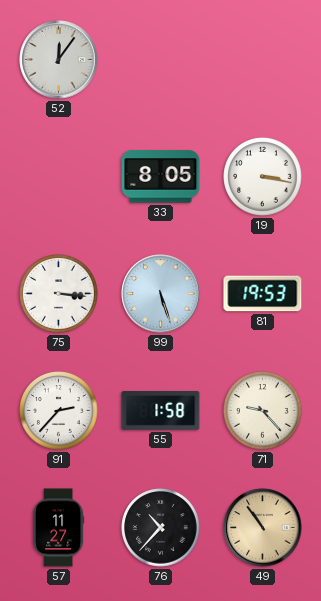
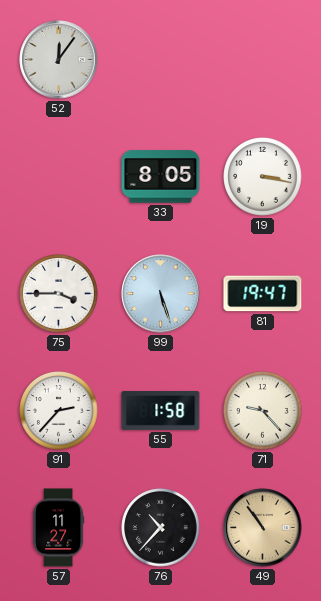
75: 3:16 -> 3:45 (59, 294)
81: 19:53 -> 19:47 (263, 294)
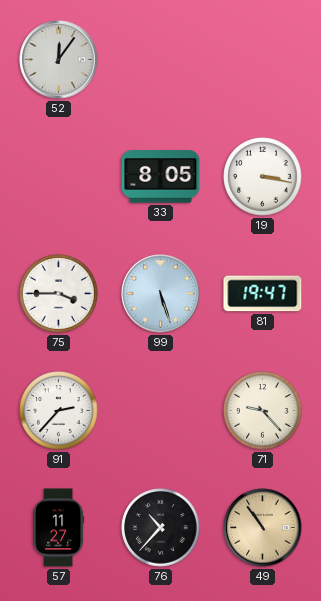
55: 1:58 -> none (161, 411)
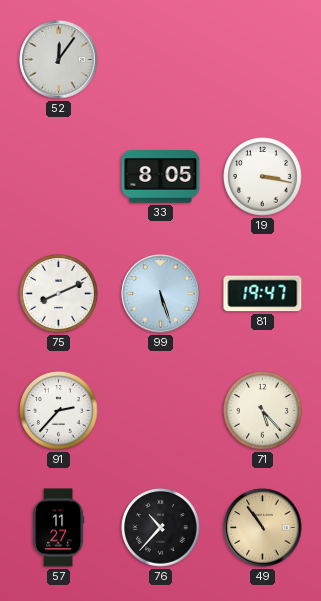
75: 3:45 -> 8:11 (59, 294)
71: 9:23 -> 5:23 (263, 411)
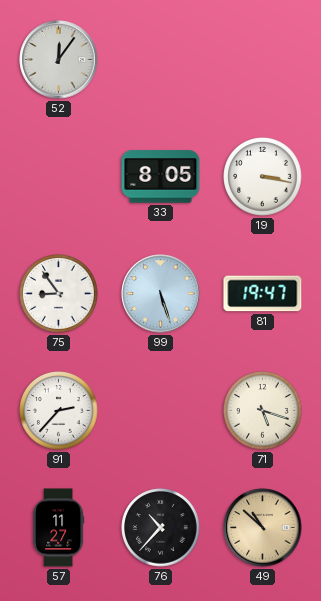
75: 8:11 -> 8:54 (59, 294)
71: 5:23 -> 5:18 (263, 411)
49: 10:54 -> 10:52 (263, 528)
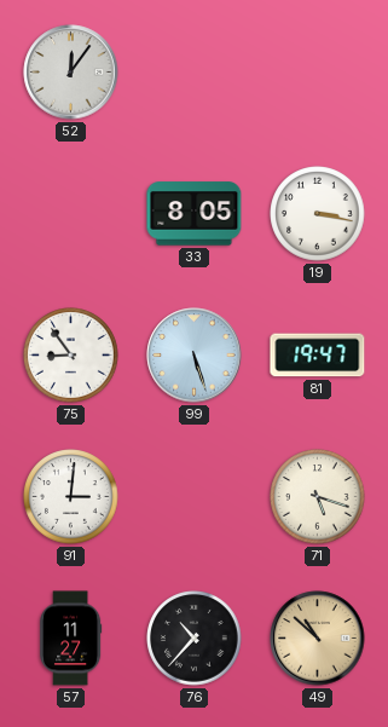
91: 2:37 -> 3:01 (71, 497)
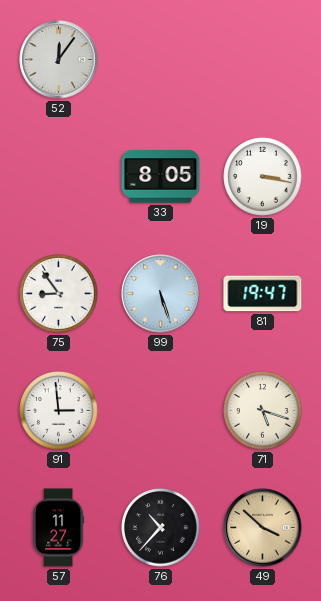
91: 3:01 -> 2:59 (59, 411)
49: 10:52 -> 3:52 (263, 528)
